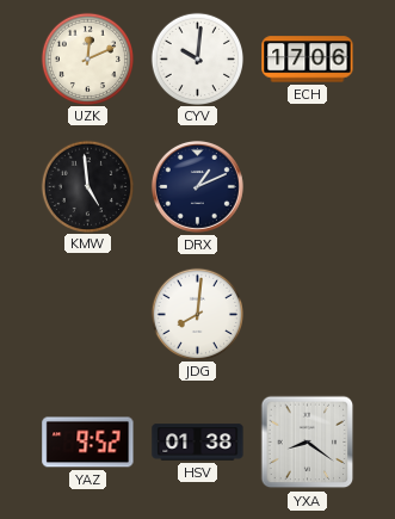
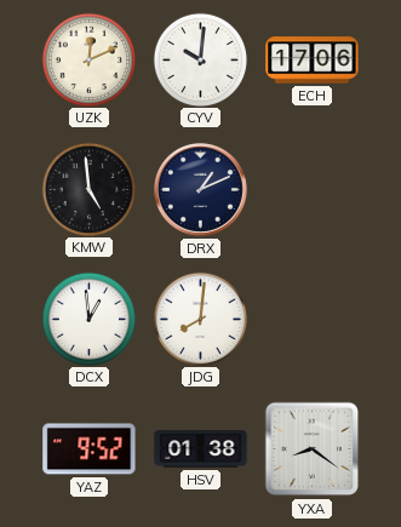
DCX: none -> 12:59 (88, 319)
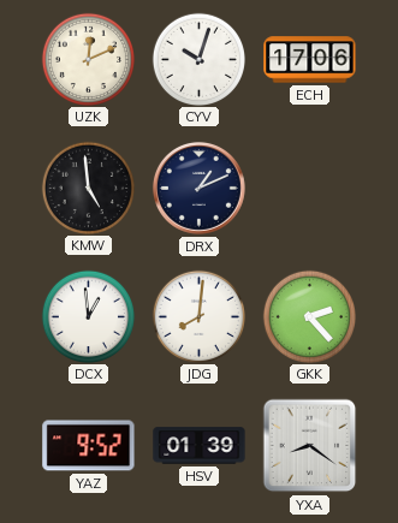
CYV: 10:01 -> 10:03 (198, 59)
GKK: none -> 2:23 (309, 316)
HSV: 01:38 -> 01:39 (200, 446)
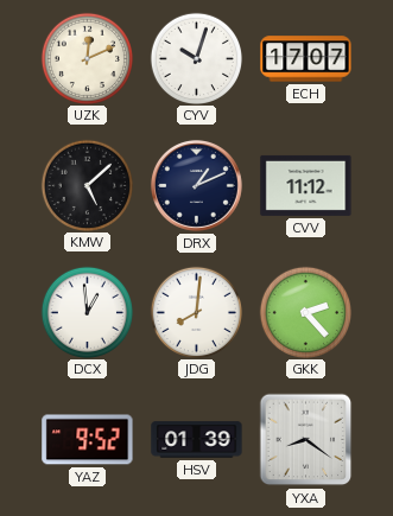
ECH: 17:06 -> 17:07 (306, 59)
KMW: 4:59 -> 5:08 (87, 185)
CVV: none -> 11:12 (306, 185)
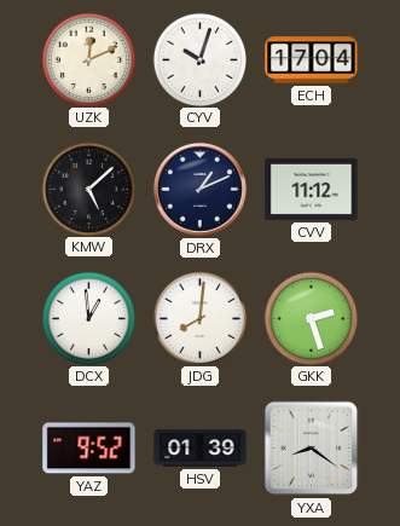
ECH: 17:07 -> 17:04 (312, 60)
GKK: 2:23 -> 2:27 (311, 318)
